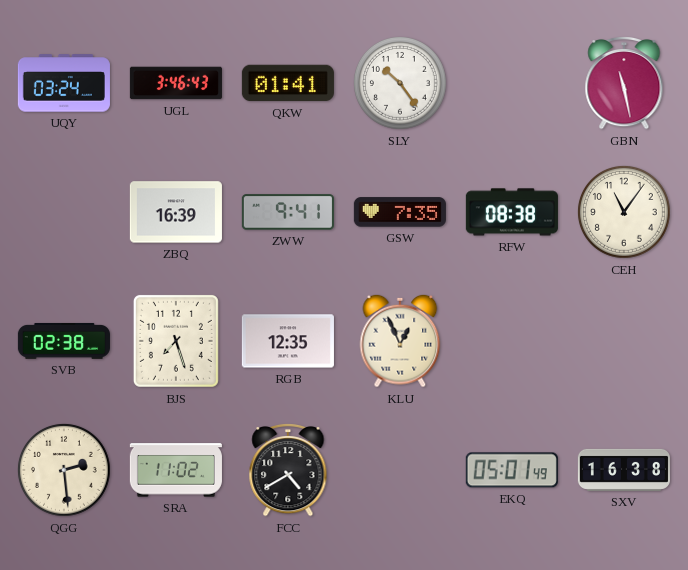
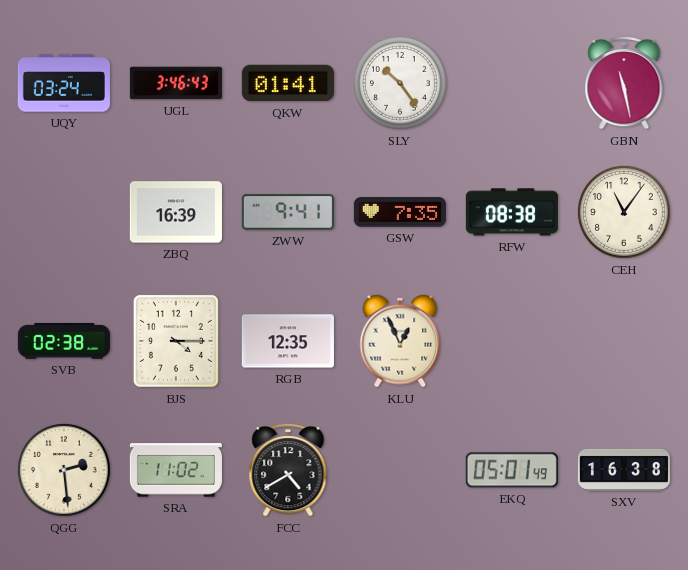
BJS: 7:27 -> 4:15 (176, 341)
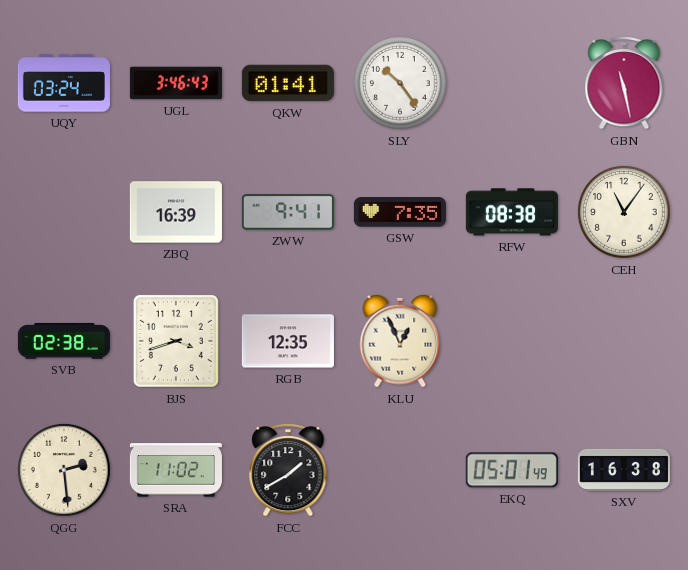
BJS: 4:15 -> 3:42 (176, 341)
FCC: 4:40 -> 1:40 (288, 470)
